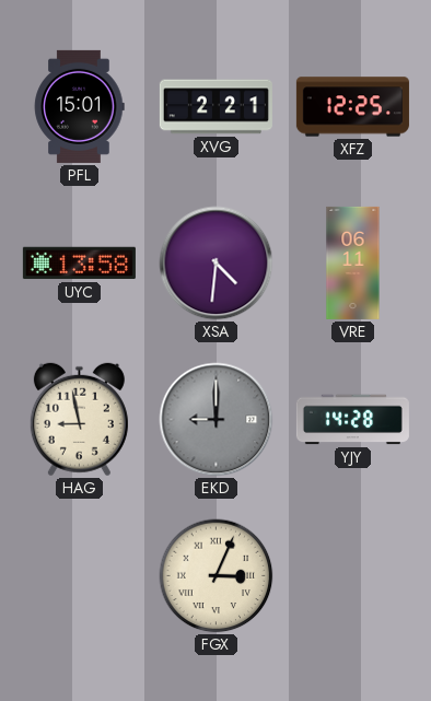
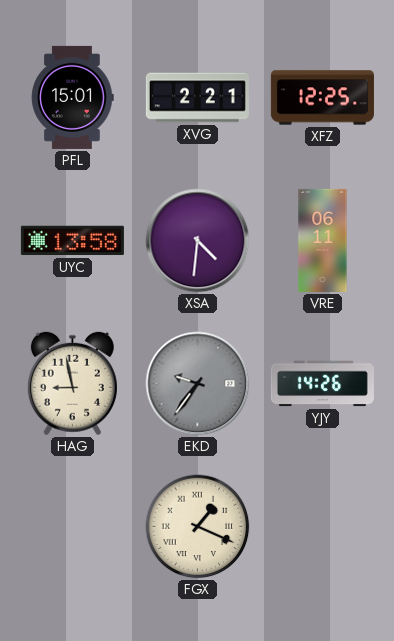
EKD: 9:00 -> 9:36 (198, 384)
YJY: 14:28 -> 14:26 (322, 384)
FGX: 3:04 -> 1:19 (198, 527)
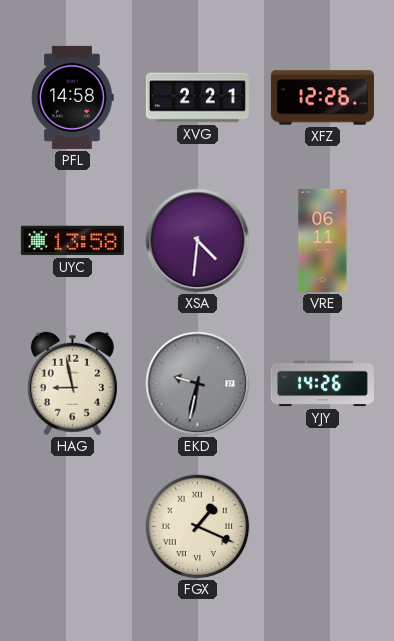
PFL: 15:01 -> 14:58 (73, 97)
XFZ: 12:25 -> 12:26 (322, 98)
EKD: 9:36 -> 9:32 (198, 384)
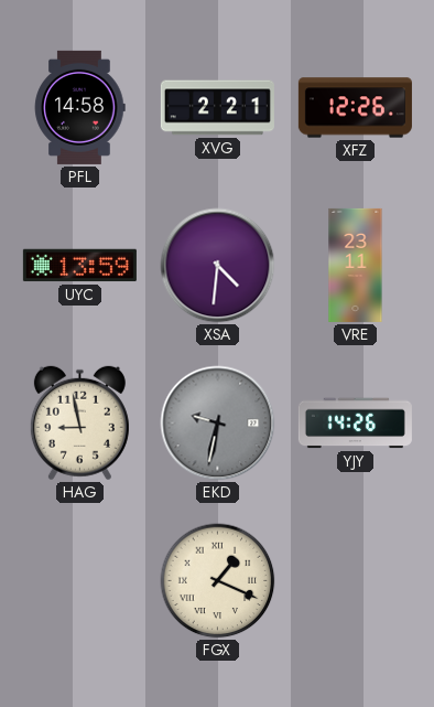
UYC: 13:58 -> 13:59 (79, 266)
VRE: 06:11 -> 23:11 (356, 265)
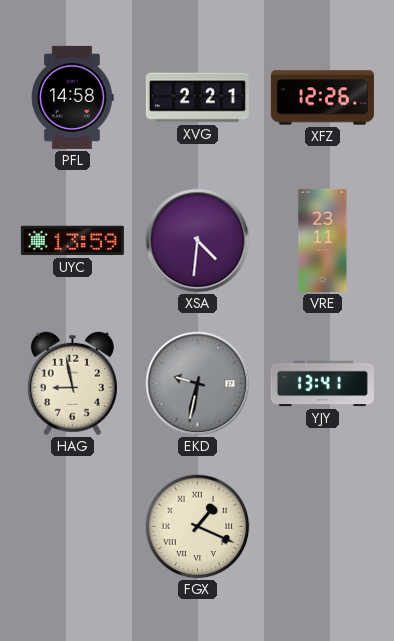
YJY: 14:26 -> 13:41 (322, 384)
